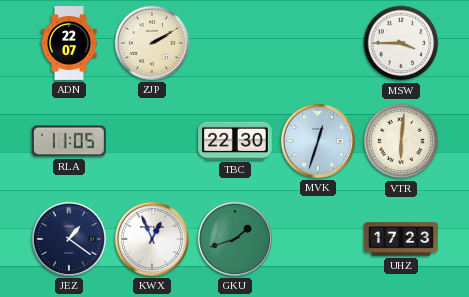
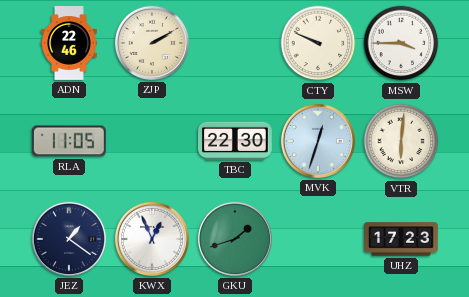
ADN: 22:07 -> 22:46 (69, 44)
CTY: none -> 9:49 (318, 43)
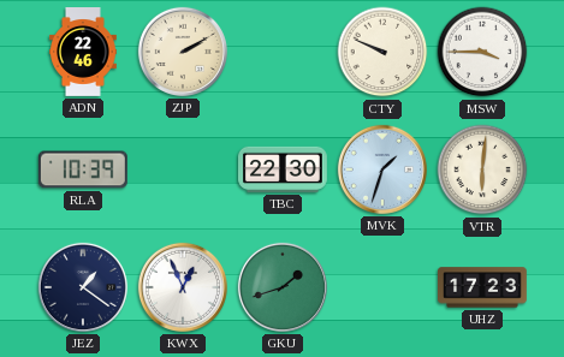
RLA: 11:05 -> 10:39 (83, 169)
MVK: 12:33 -> 1:33 (382, 169)
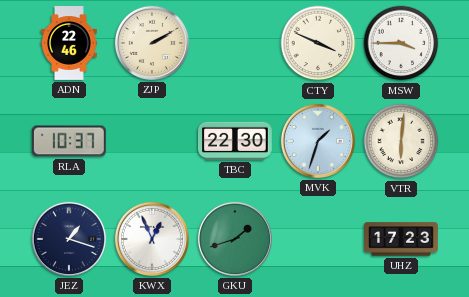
CTY: 9:49 -> 3:49 (318, 43)
RLA: 10:39 -> 10:37 (69, 141)
JEZ: 1:21 -> 1:18 (69, 239)
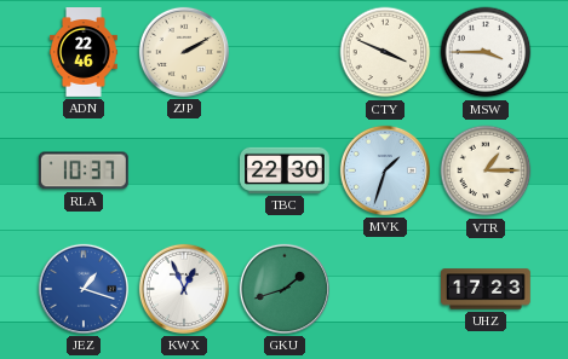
VTR: 6:01 -> 1:15 (486, 170)
JEZ dial: navy -> blue (84, 289)
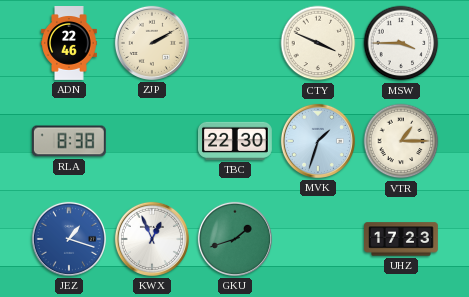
RLA: 10:37 -> 8:38 (69, 141)
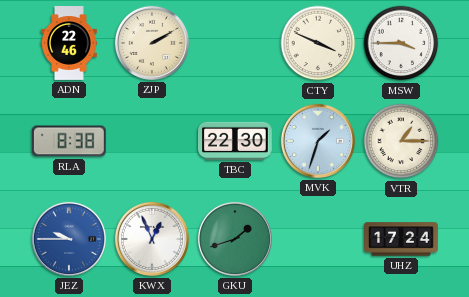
JEZ: 1:18 -> 9:45 (69, 239)
UHZ: 17:23 -> 17:24 (402, 239)
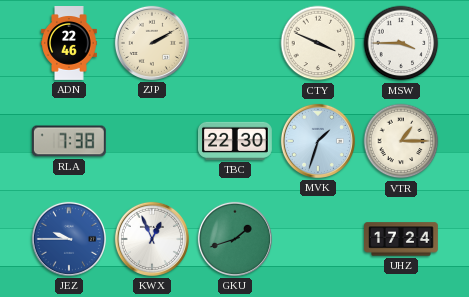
RLA: 8:38 -> 7:38 (69, 141)
